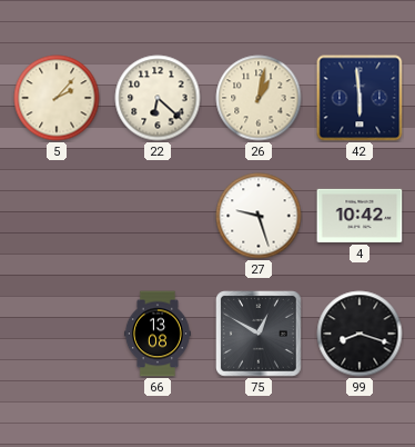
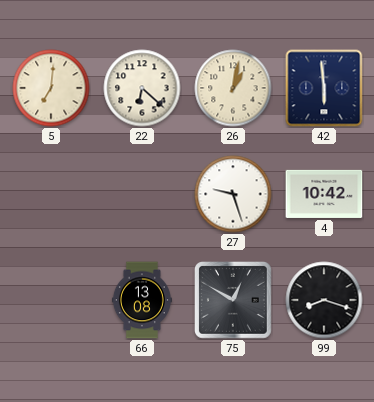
5: 2:07 -> 7:01 (51, 88)
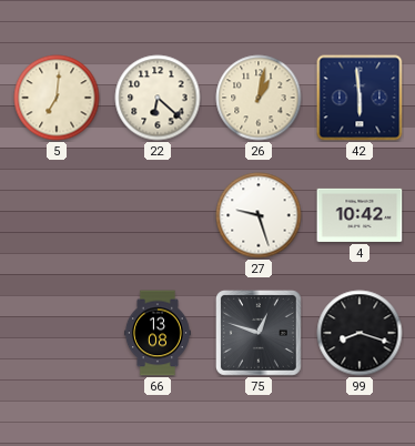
75: 12:50 -> 12:48 (260, 334)
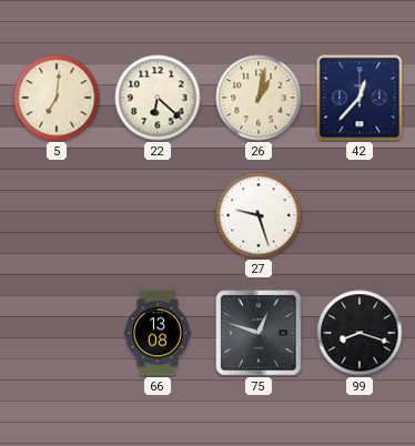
42: 5:59 -> 12:37 (360, 98)
4: 10:42 -> none (360, 215)
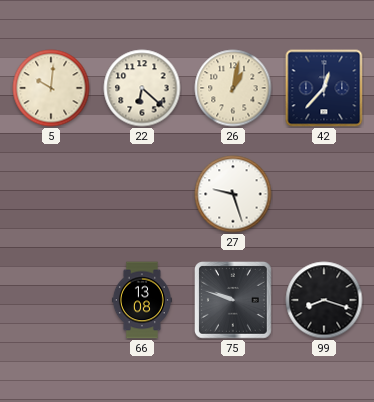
5: 7:01 -> 10:01 (51, 88)
75: 12:48 -> 9:48 (234, 301)
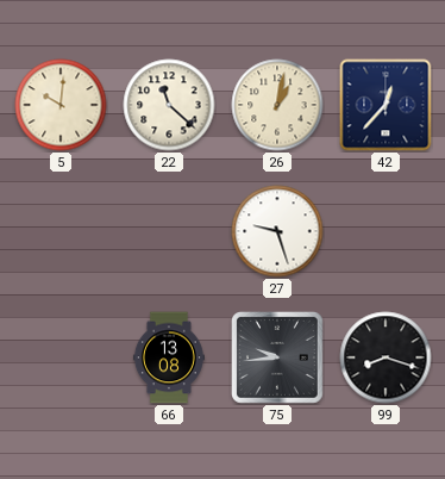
22: 6:22 -> 11:22 (169, 105)
75: 9:48 -> 9:44 (278, 359)
